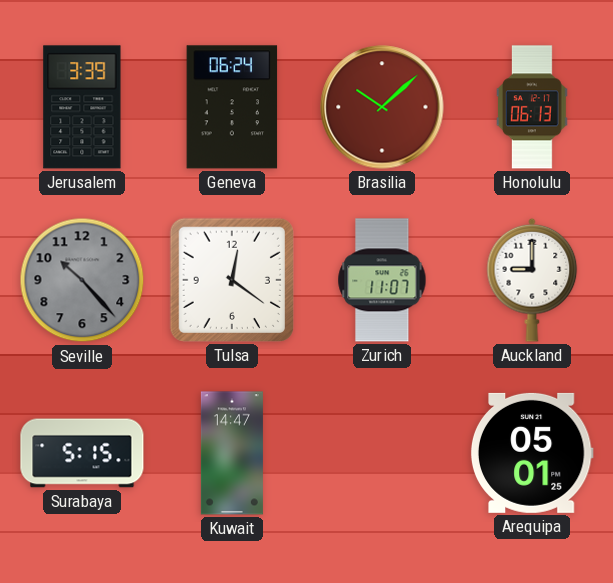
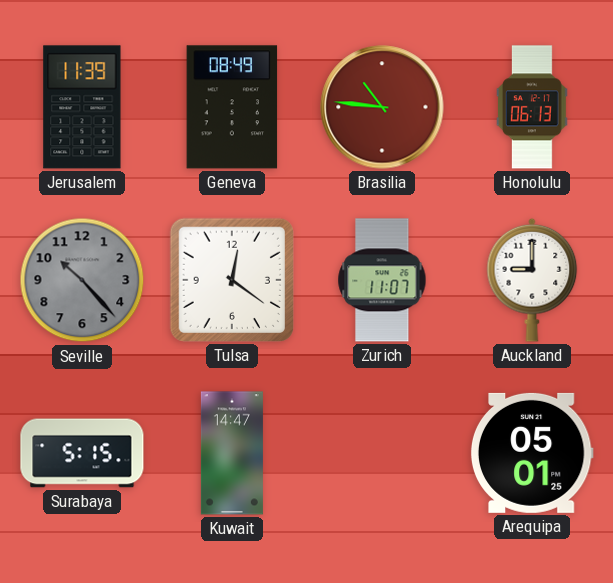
Jerusalem: 3:39 -> 11:39 (82, 107)
Geneva: 06:24 -> 08:49 (232, 107)
Brasilia: 10:08 -> 10:46 (382, 107)
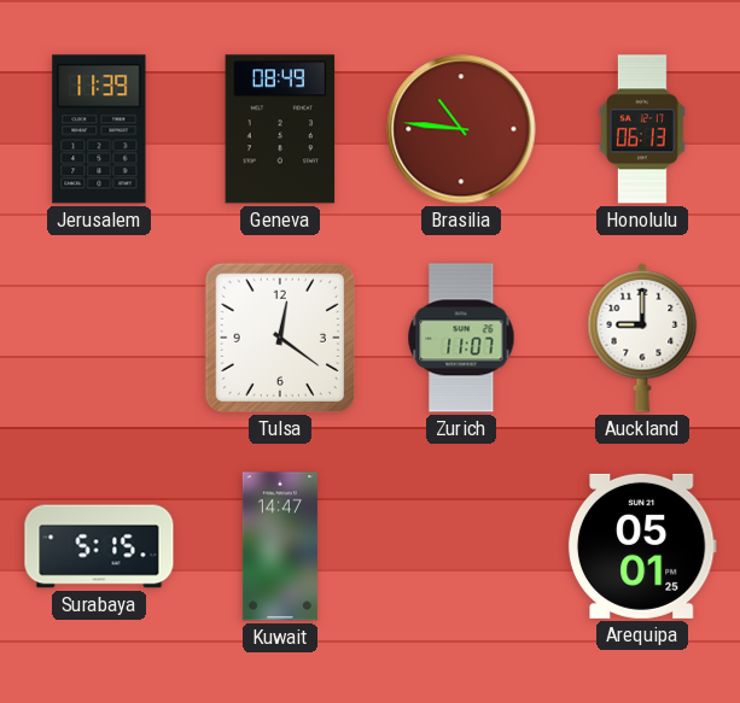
Seville: 10:23 -> none (82, 280)
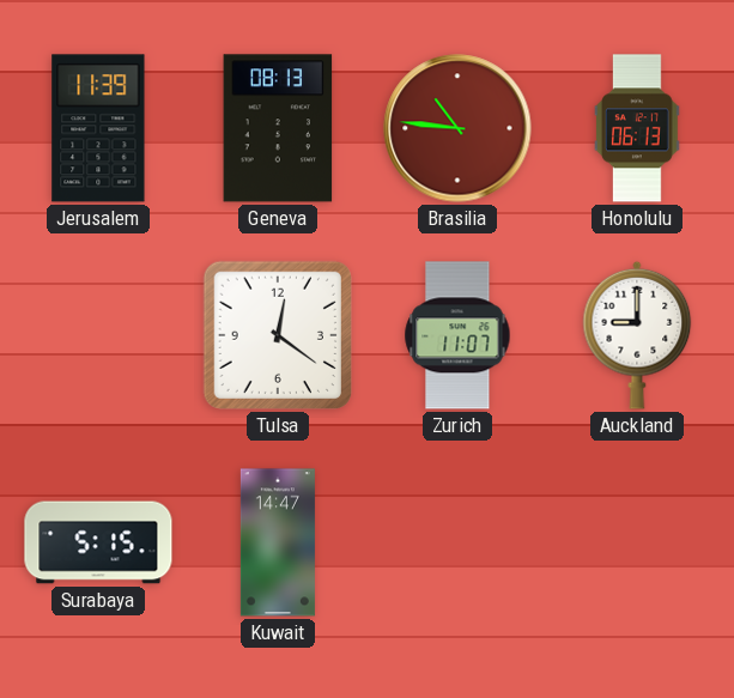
Geneva: 08:49 -> 08:13 (278, 128)
Arequipa: 05:01 -> none (642, 546)
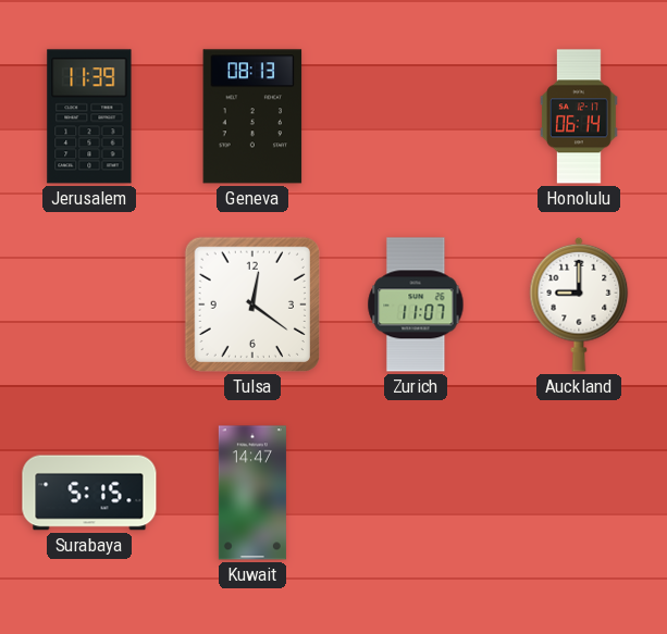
Brasilia: 10:46 -> none (457, 128)
Honolulu: 06:13 -> 06:14 (580, 116)
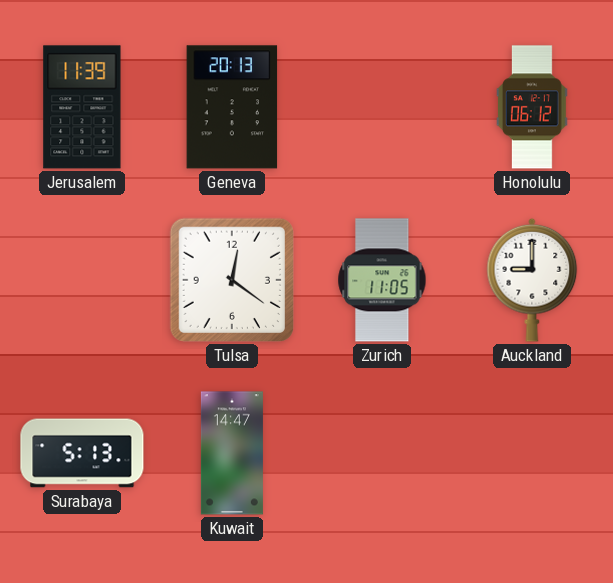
Geneva: 08:13 -> 20:13 (232, 107)
Honolulu: 06:14 -> 06:12 (533, 107)
Zurich: 11:07 -> 11:05 (382, 280)
Surabaya: 5:15 -> 5:13 (82, 453)
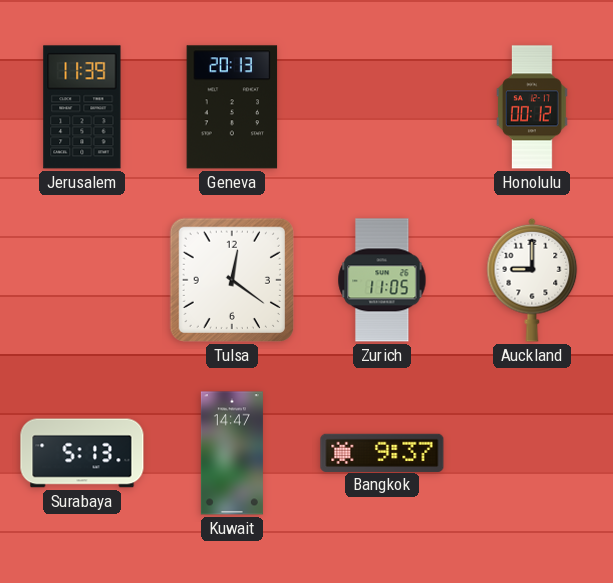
Honolulu: 06:12 -> 00:12 (533, 107)
Bangkok: none -> 9:37 (382, 452)
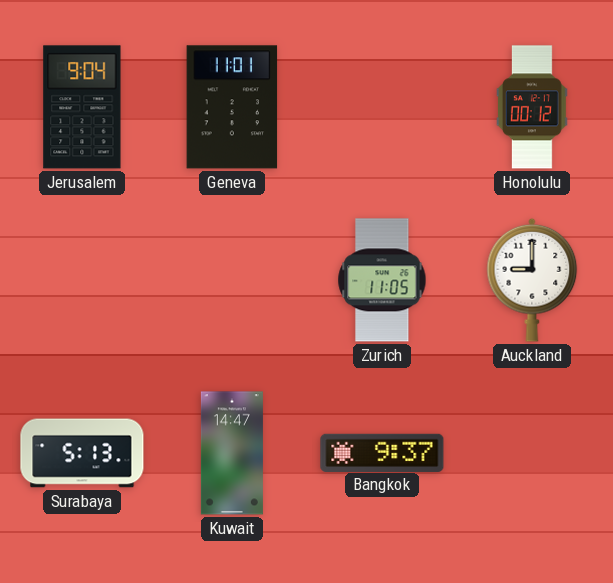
Jerusalem: 11:39 -> 9:04 (82, 107)
Geneva: 20:13 -> 11:01 (232, 107)
Tulsa: 12:21 -> none (232, 280)
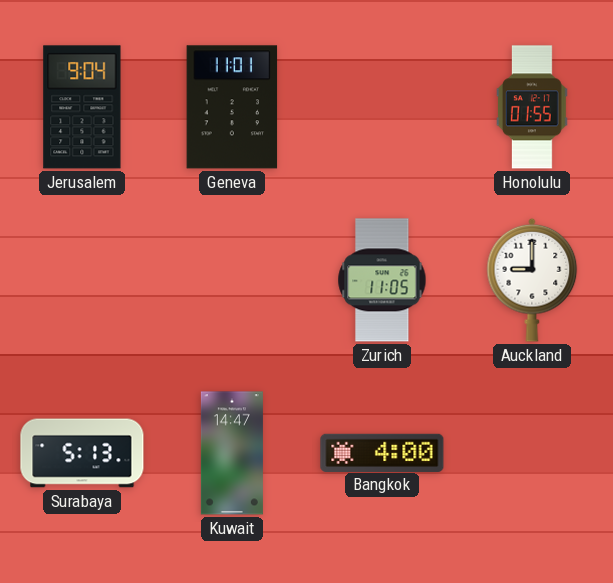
Honolulu: 00:12 -> 01:55 (533, 107)
Bangkok: 9:37 -> 4:00 (382, 452)
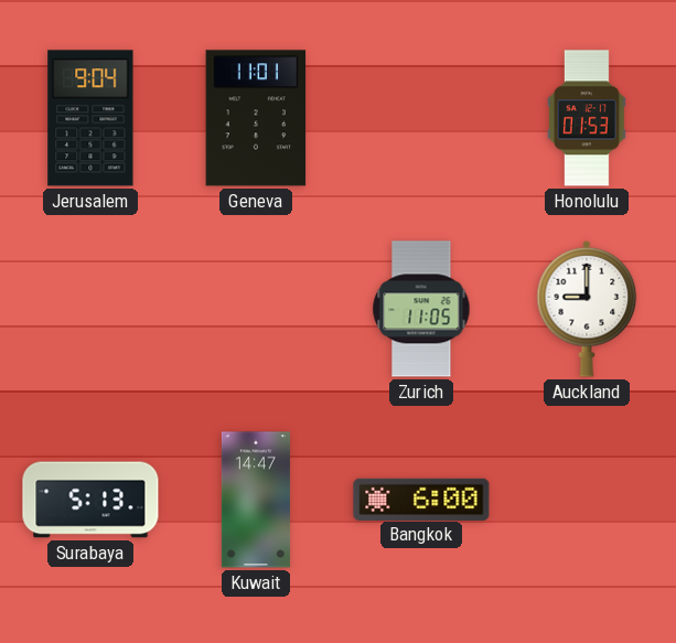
Honolulu: 01:55 -> 01:53 (588, 118)
Bangkok: 4:00 -> 6:00 (421, 499)
